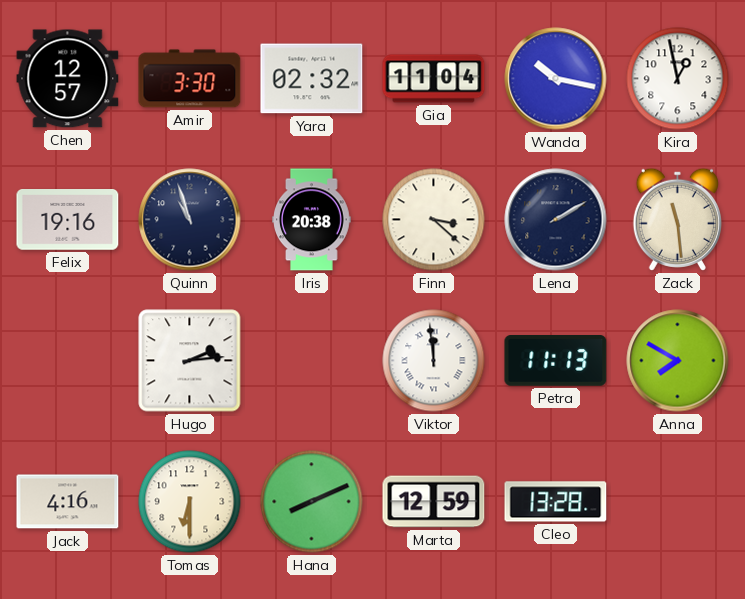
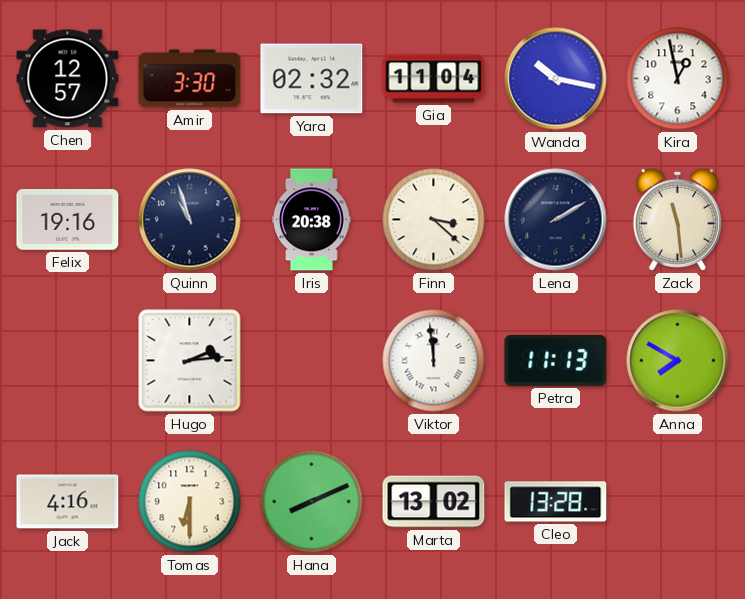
Marta: 12:59 -> 13:02 (434, 502)
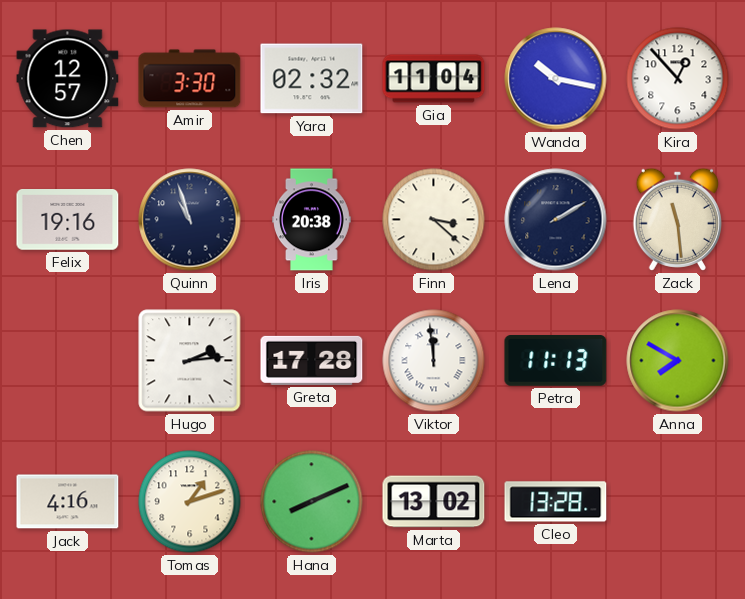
Kira: 12:58 -> 12:53 (678, 79)
Greta: none -> 17:28 (312, 360)
Tomas: 6:30 -> 1:12 (190, 502)
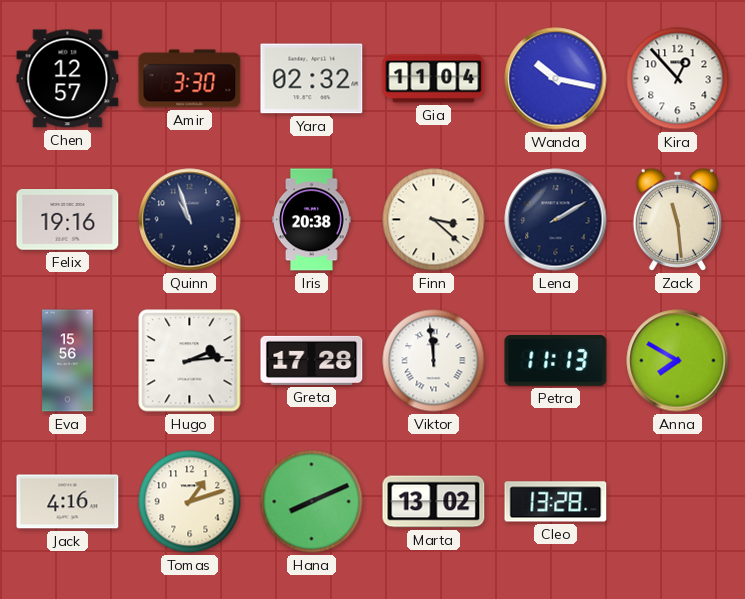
Eva: none -> 15:56 (68, 361)
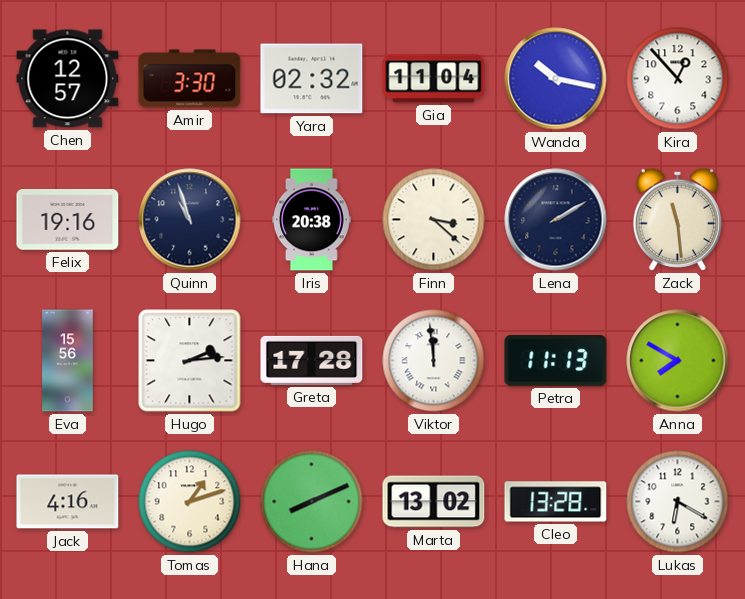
Lukas: none -> 6:20 (678, 502)
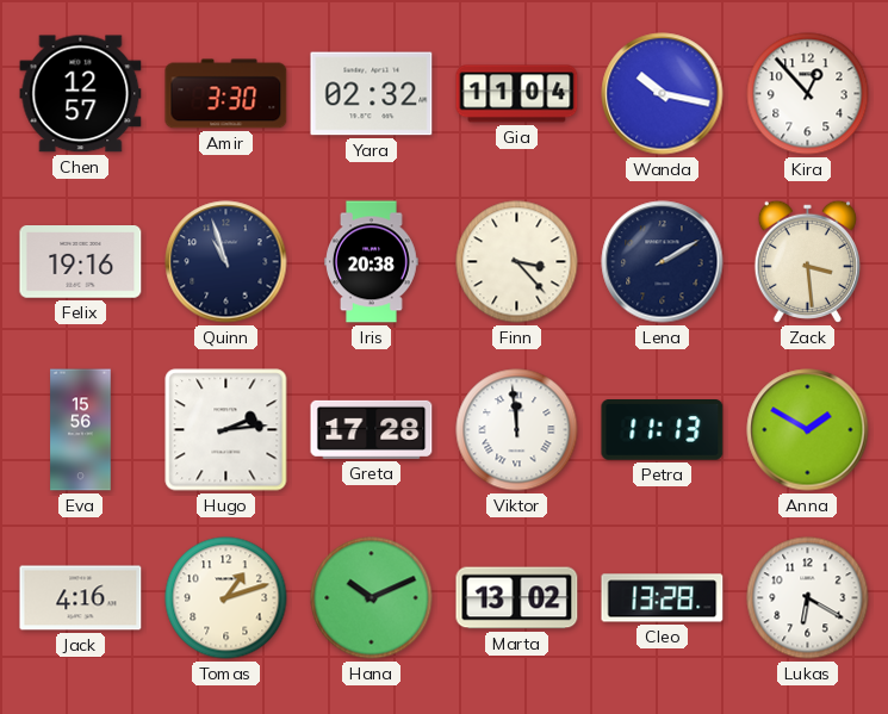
Finn: 3:22 -> 3:23 (517, 262)
Zack: 11:29 -> 3:29 (807, 261)
Anna: 7:50 -> 1:50 (808, 430)
Hana: 8:11 -> 10:11 (372, 598)
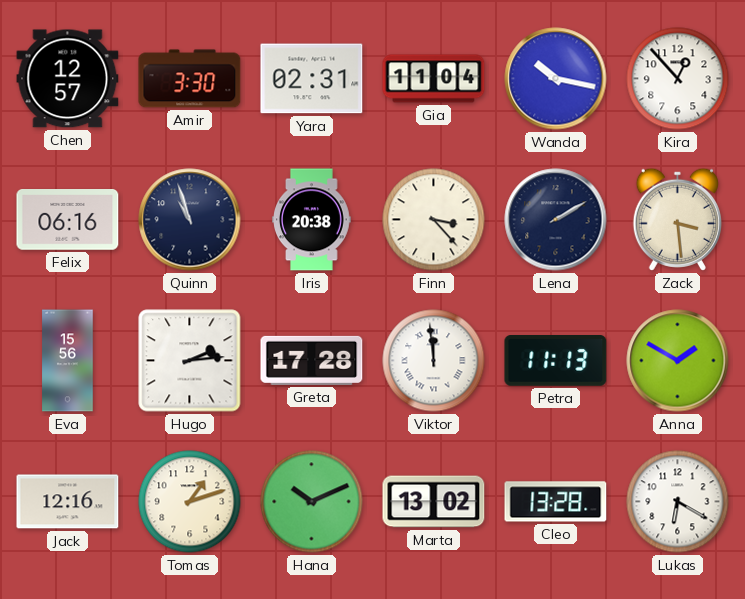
Yara: 02:32 -> 02:31 (312, 79)
Felix: 19:16 -> 06:16 (68, 220)
Jack: 4:16 -> 12:16 (68, 502)
